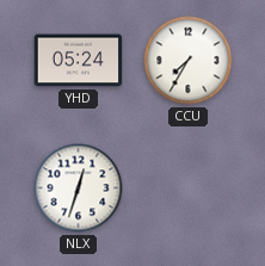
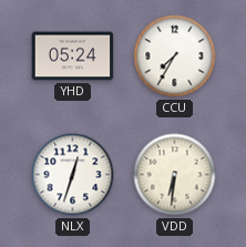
VDD: none -> 6:31 (175, 175)
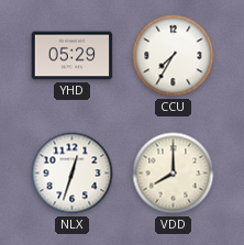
YHD: 05:24 -> 05:29 (73, 56)
VDD: 6:31 -> 8:00 (174, 174)
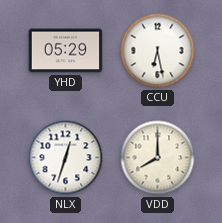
CCU: 7:35 -> 6:28 (158, 51)
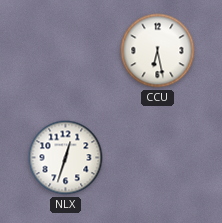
YHD: 05:29 -> none (66, 51)
VDD: 8:00 -> none (158, 158)
